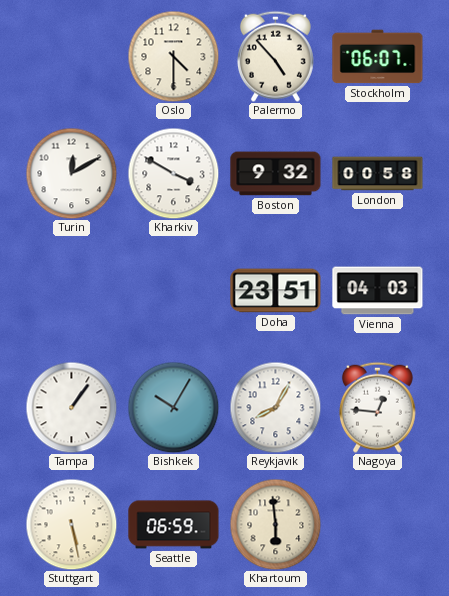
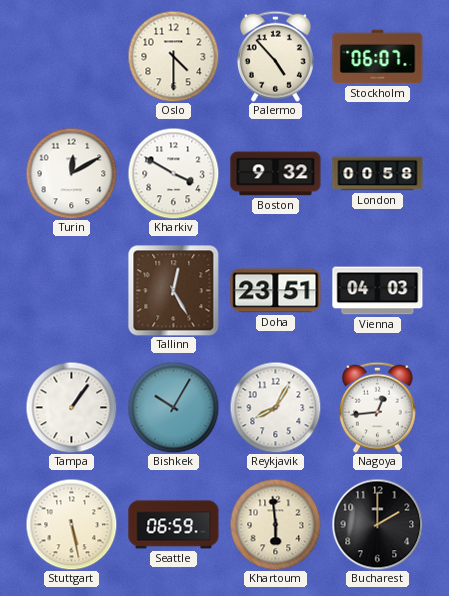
Tallinn: none -> 12:25 (173, 290)
Nagoya: 12:46 -> 12:44 (377, 407)
Bucharest: none -> 2:00 (377, 524)
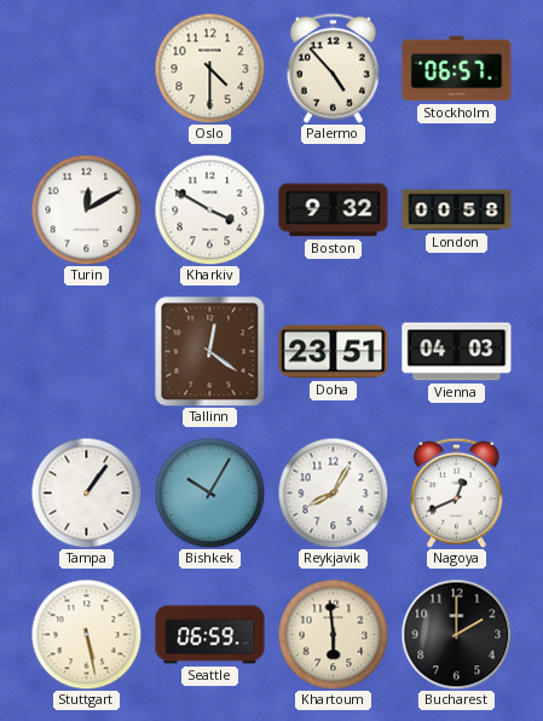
Stockholm: 06:07 -> 06:57 (457, 69)
Tallinn: 12:25 -> 12:21 (209, 351)
Nagoya: 12:44 -> 12:41 (456, 492)
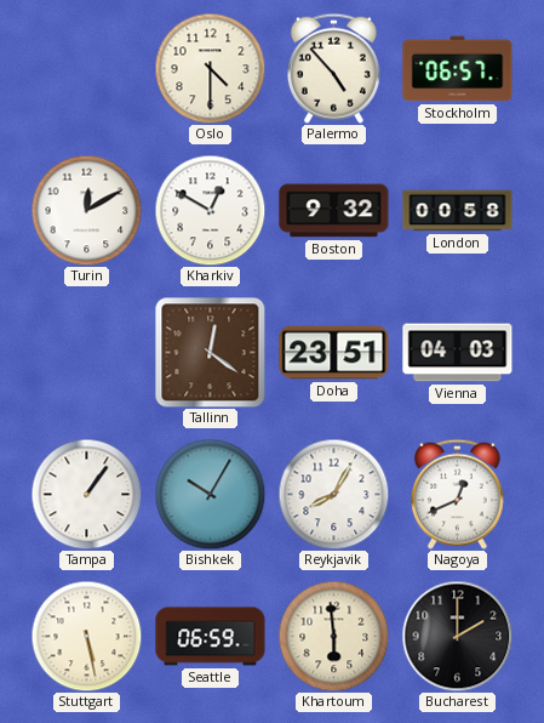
Kharkiv: 3:50 -> 12:50 (210, 210)
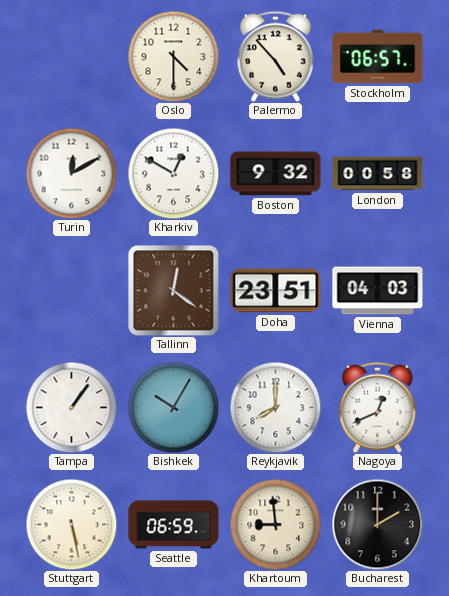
Reykjavik: 8:05 -> 8:00 (275, 407)
Khartoum: 5:59 -> 8:59 (275, 524)
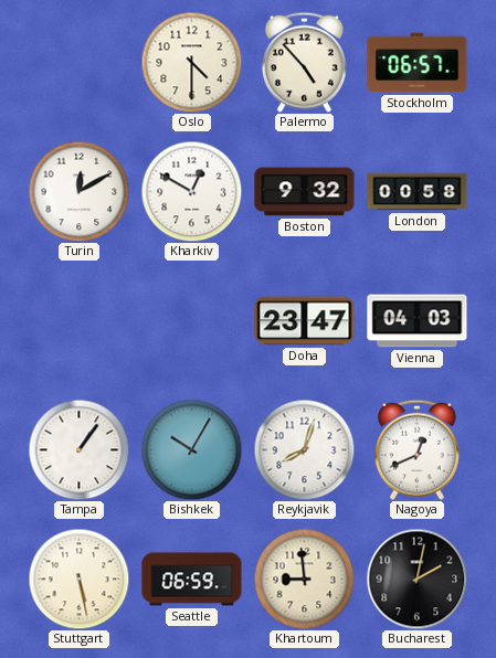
Tallinn: 12:21 -> none (173, 290)
Doha: 23:51 -> 23:47 (305, 321)
Reykjavik: 8:00 -> 8:03 (304, 449)
Bucharest: 2:00 -> 2:02 (416, 579)
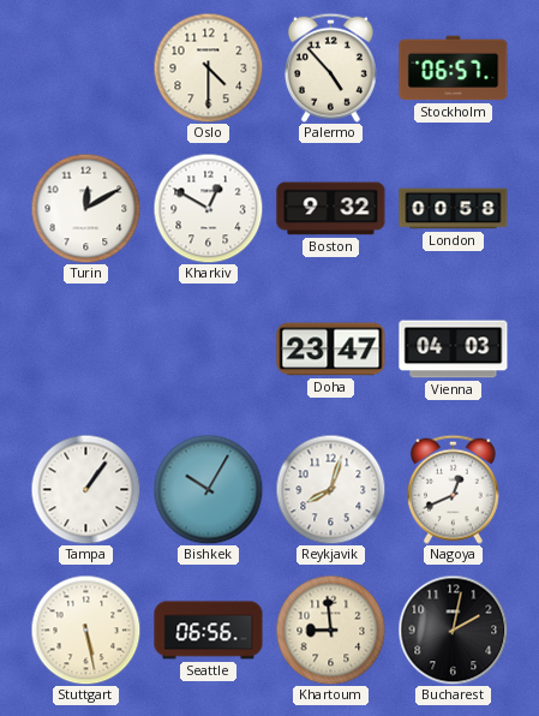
Seattle: 06:59 -> 06:56 (209, 631)
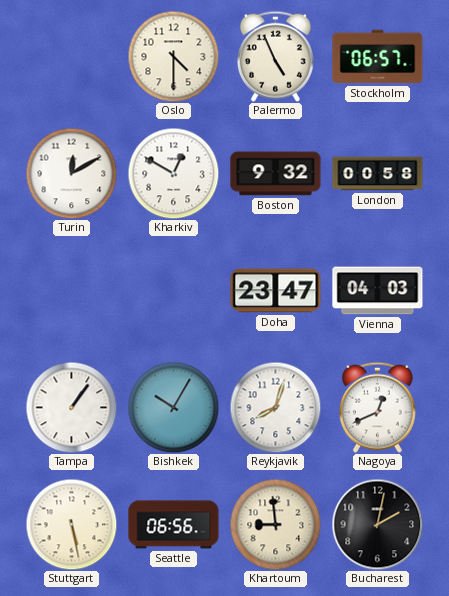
Palermo: 4:53 -> 4:56 (275, 56)
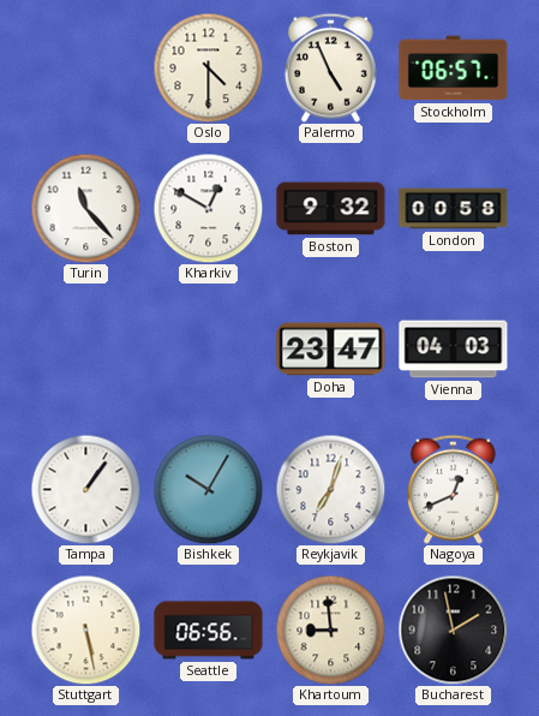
Turin: 12:10 -> 11:23 (85, 208)
Reykjavik: 8:03 -> 7:03 (330, 489)
Bucharest: 2:02 -> 1:58 (453, 630)
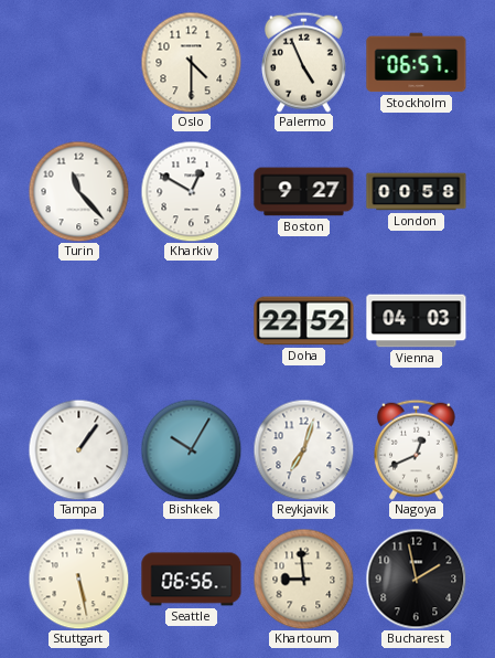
Boston: 9:32 -> 9:27 (304, 192)
Doha: 23:47 -> 22:52 (304, 321)
